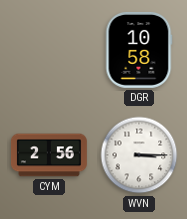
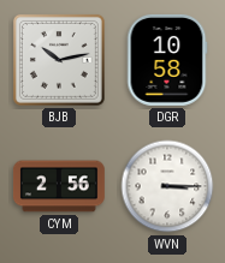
BJB: none -> 10:13 (59, 60)
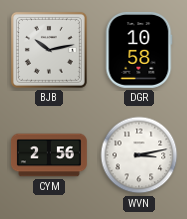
WVN: 3:15 -> 3:13 (139, 155)
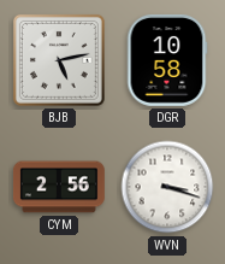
BJB: 10:13 -> 5:13 (59, 60)
WVN: 3:13 -> 3:18 (167, 187)
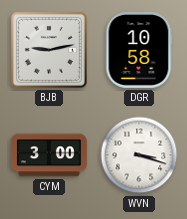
BJB: 5:13 -> 9:13 (49, 50)
CYM: 2:56 -> 3:00 (49, 155)
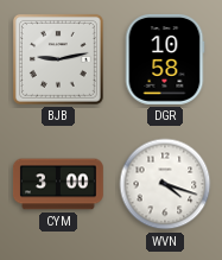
WVN: 3:18 -> 4:18 (165, 184)
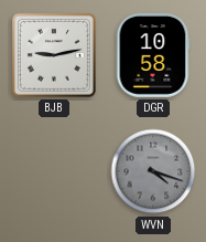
CYM: 3:00 -> none (58, 184)
WVN dial: white -> grey (153, 171)
